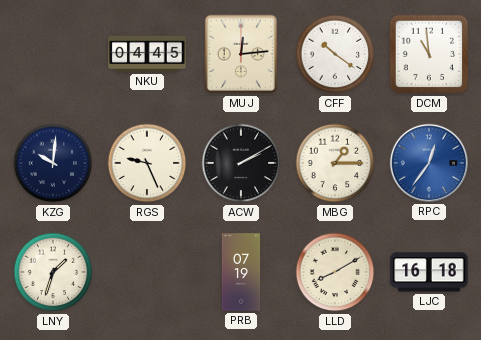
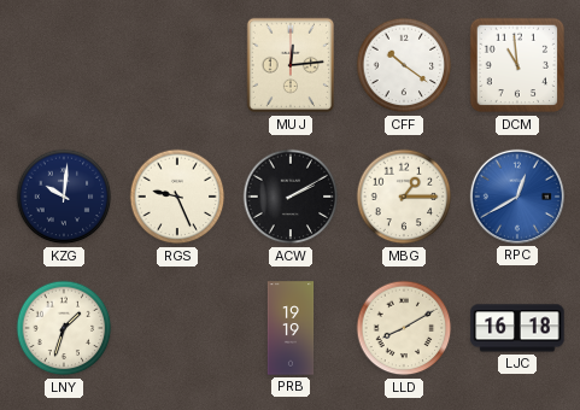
NKU: 04:45 -> none (147, 54)
RPC: 12:36 -> 12:40 (517, 197)
PRB: 07:19 -> 19:19 (291, 328)
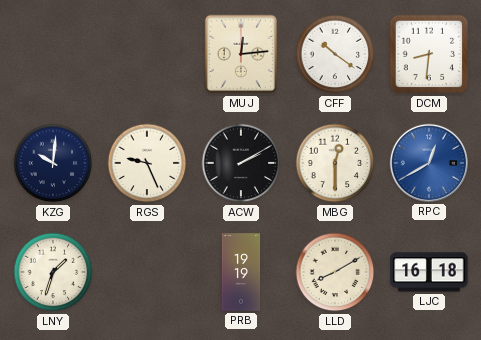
DCM: 10:59 -> 8:31 (429, 54)
MBG: 1:15 -> 12:30 (335, 163)
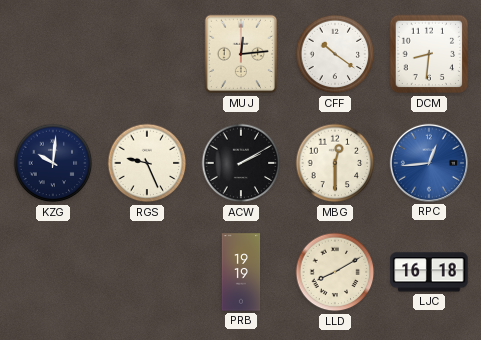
RPC: 12:40 -> 12:44 (429, 163)
LNY: 1:33 -> none (53, 272)
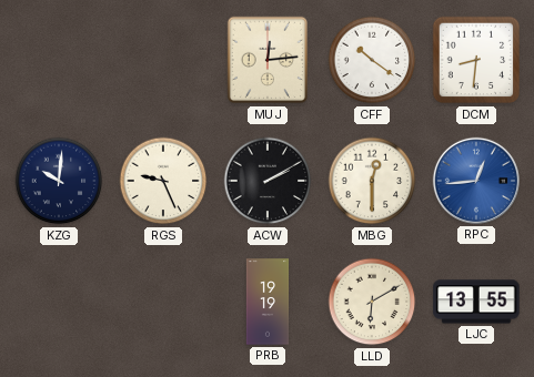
LLD: 8:10 -> 6:10 (372, 302)
LJC: 16:18 -> 13:55 (476, 302)
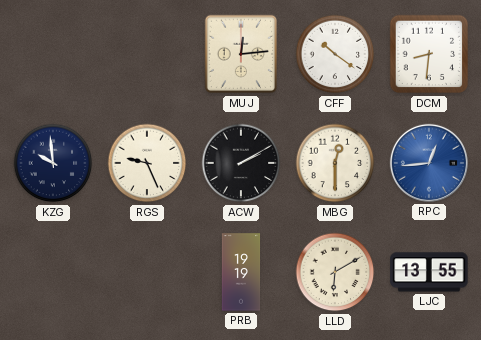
KZG: 10:01 -> 9:59 (53, 163)
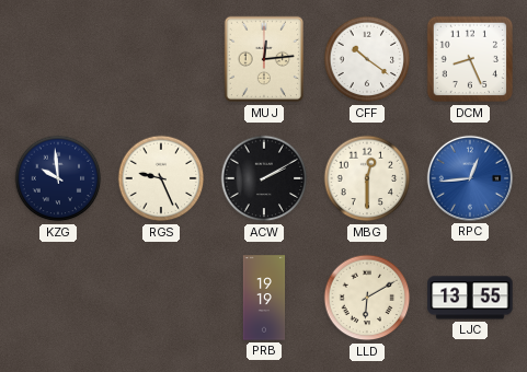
DCM: 8:31 -> 8:26 (470, 59)
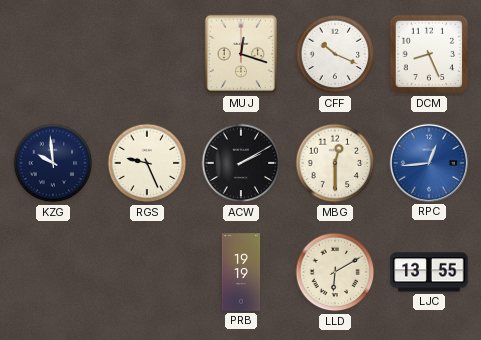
MUJ: 12:14 -> 12:18 (240, 54)
CFF: 10:21 -> 10:19 (335, 54)
